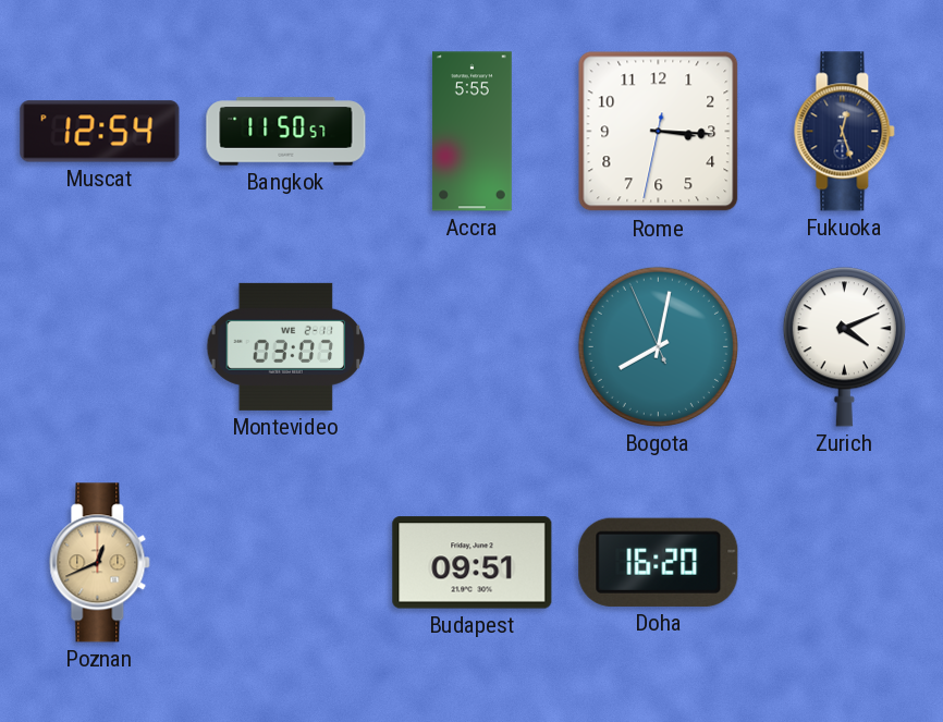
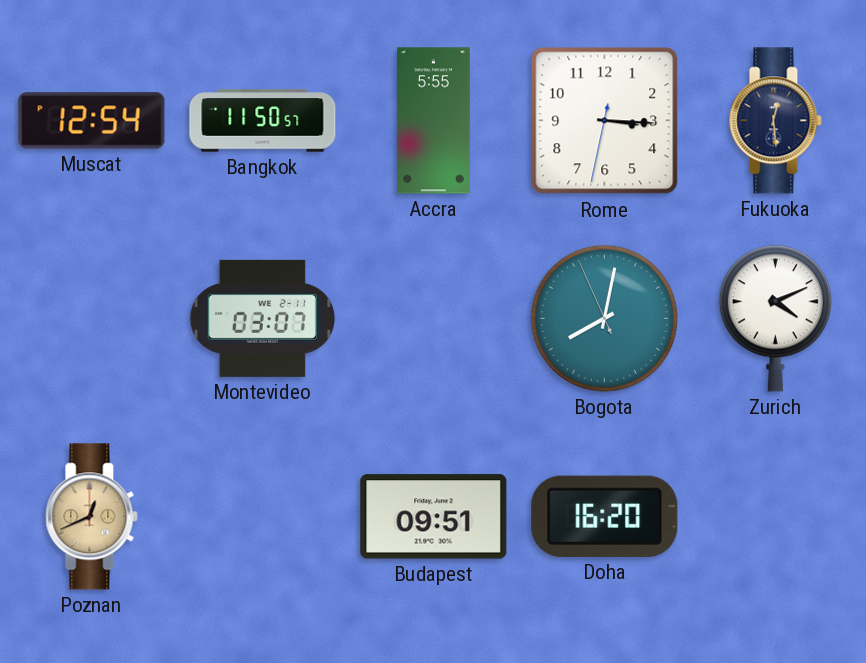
Fukuoka: 12:27 -> 12:29 (776, 121)
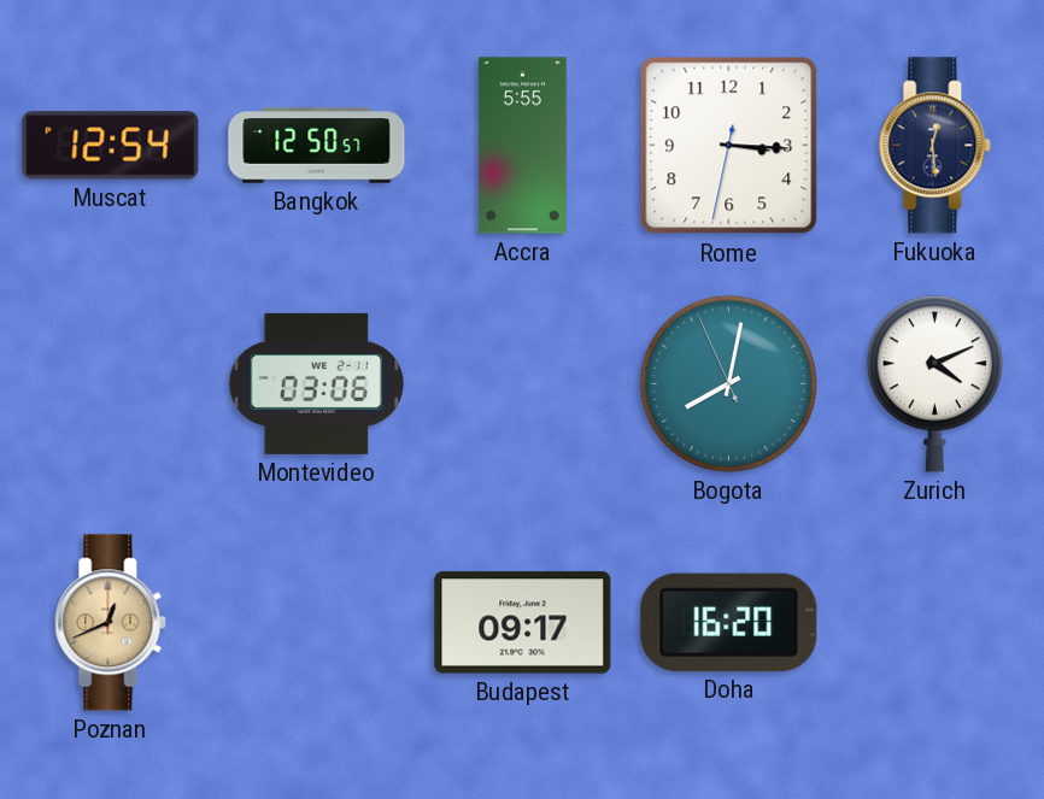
Bangkok: 11:50 -> 12:50 (317, 146)
Montevideo: 03:07 -> 03:06 (317, 383)
Budapest: 09:51 -> 09:17 (523, 623)
